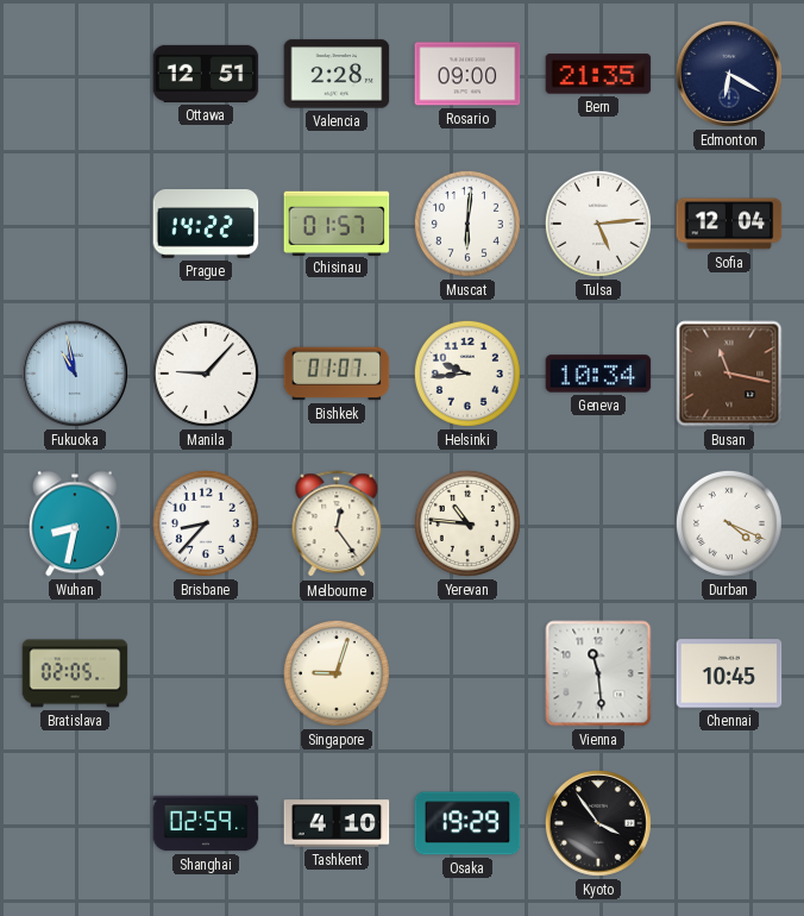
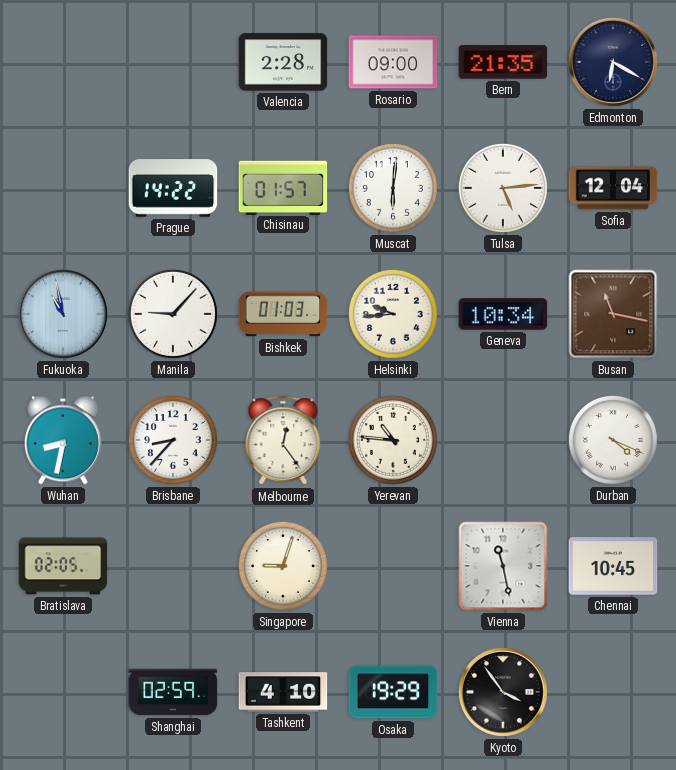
Ottawa: 12:51 -> none (206, 74)
Bishkek: 01:07 -> 01:03 (283, 314)
Vienna: 11:29 -> 11:28 (503, 566)
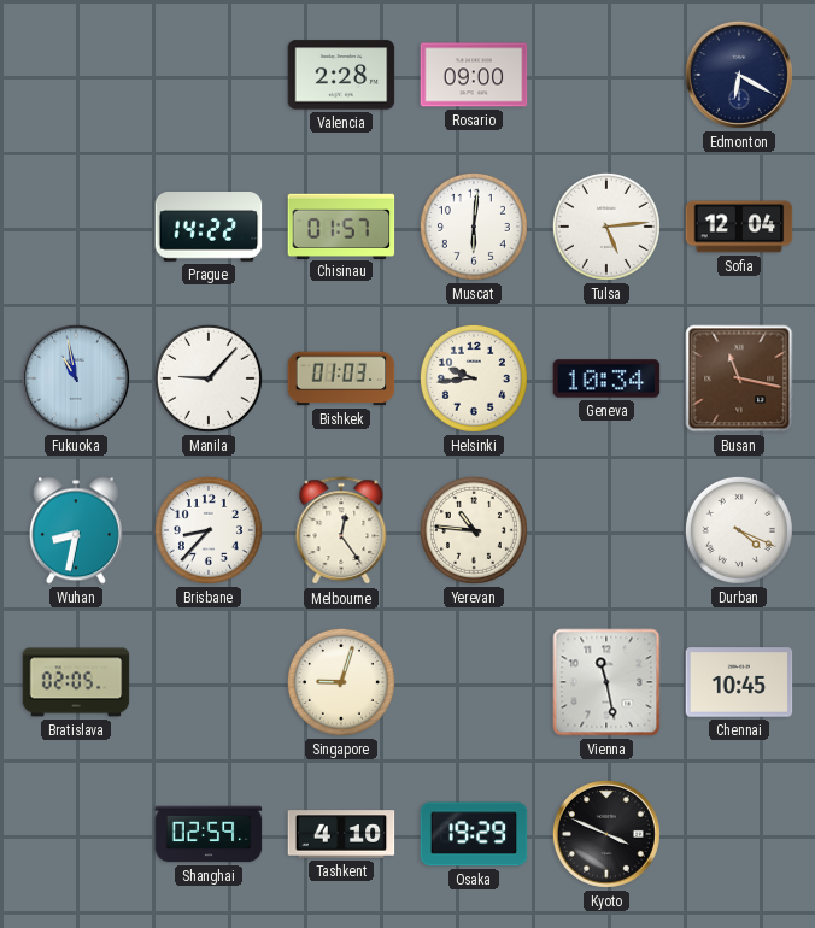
Bern: 21:35 -> none (503, 62)
Kyoto: 3:54 -> 3:49 (606, 834)
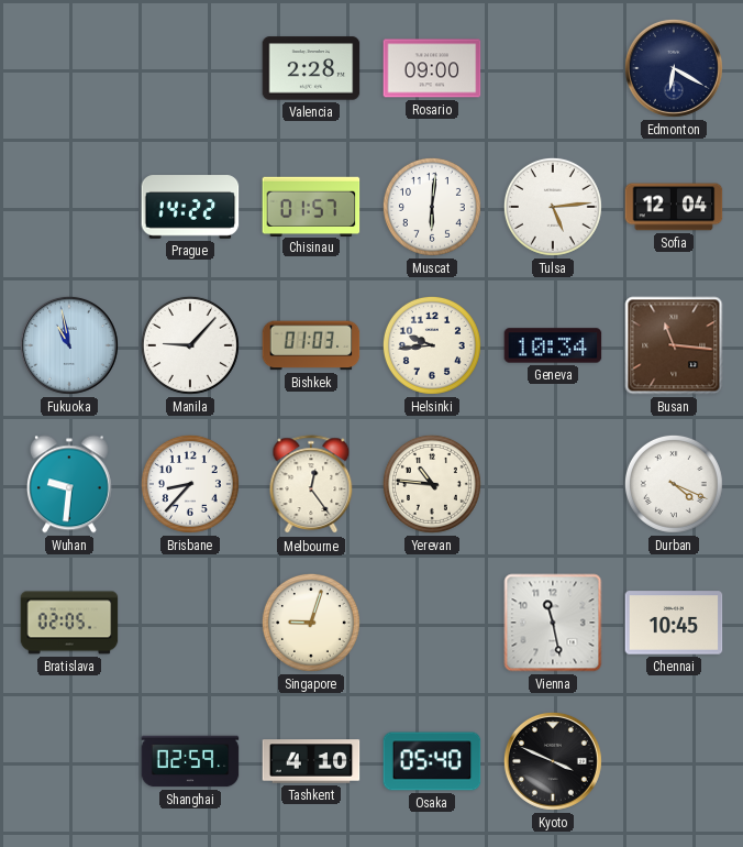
Busan: 11:17 -> 11:16 (674, 345)
Wuhan: 8:32 -> 9:31 (69, 484)
Osaka: 19:29 -> 05:40 (432, 761)
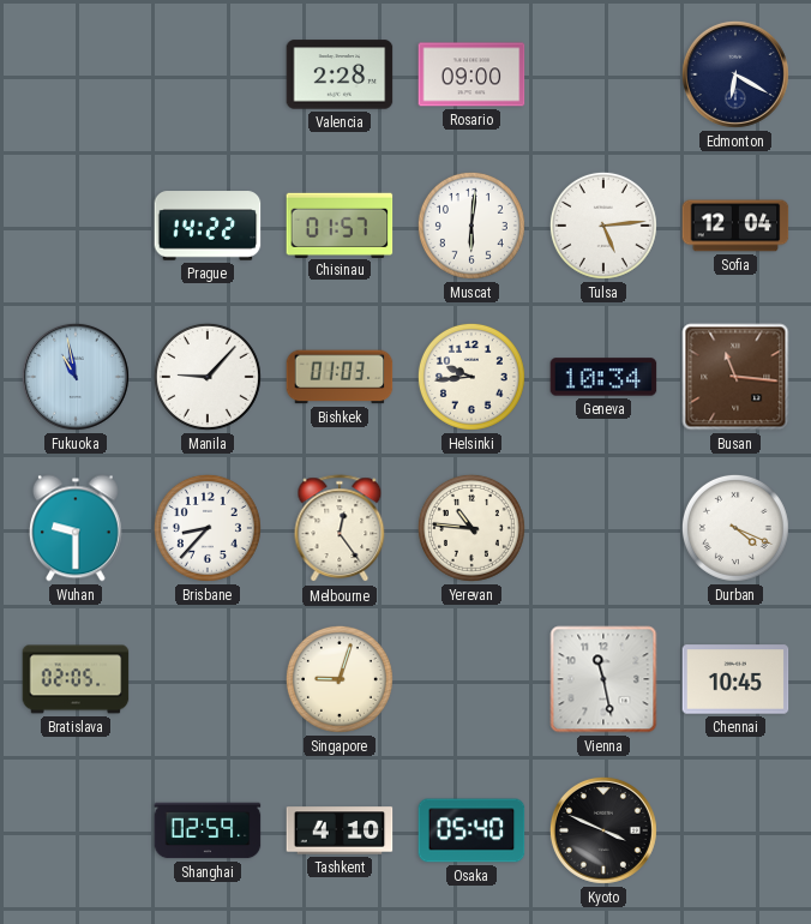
Wuhan: 9:31 -> 9:30 (76, 528)
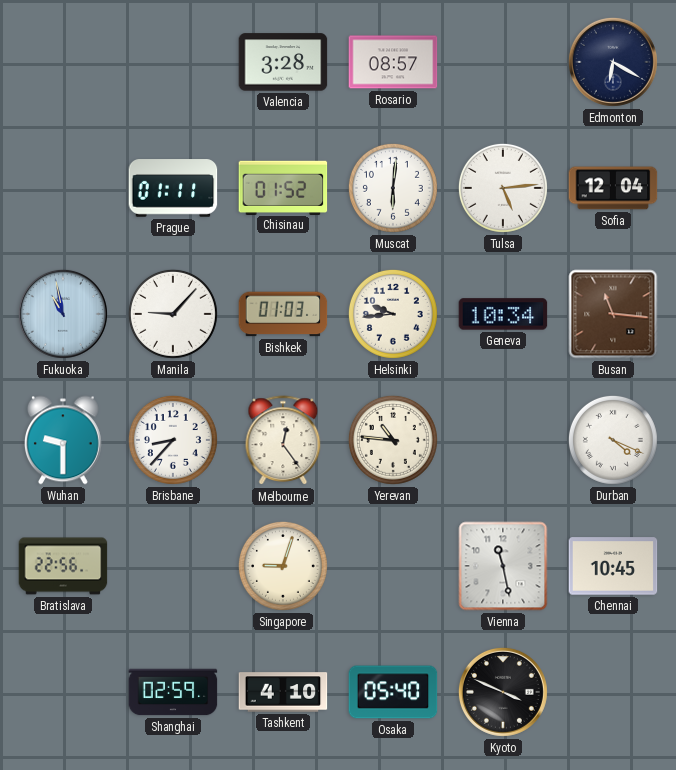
Valencia: 2:28 -> 3:28 (283, 62)
Rosario: 09:00 -> 08:57 (393, 62)
Prague: 14:22 -> 01:11 (173, 188)
Chisinau: 01:57 -> 01:52 (283, 187)
Bratislava: 02:05 -> 22:56 (63, 566)
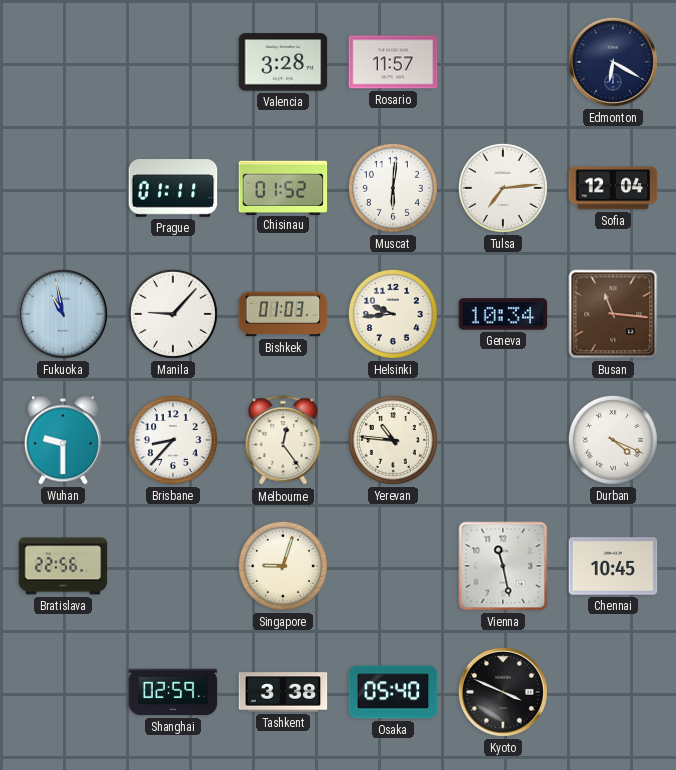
Rosario: 08:57 -> 11:57 (393, 62)
Tulsa: 5:14 -> 7:14 (503, 188)
Tashkent: 4:10 -> 3:38 (283, 692)
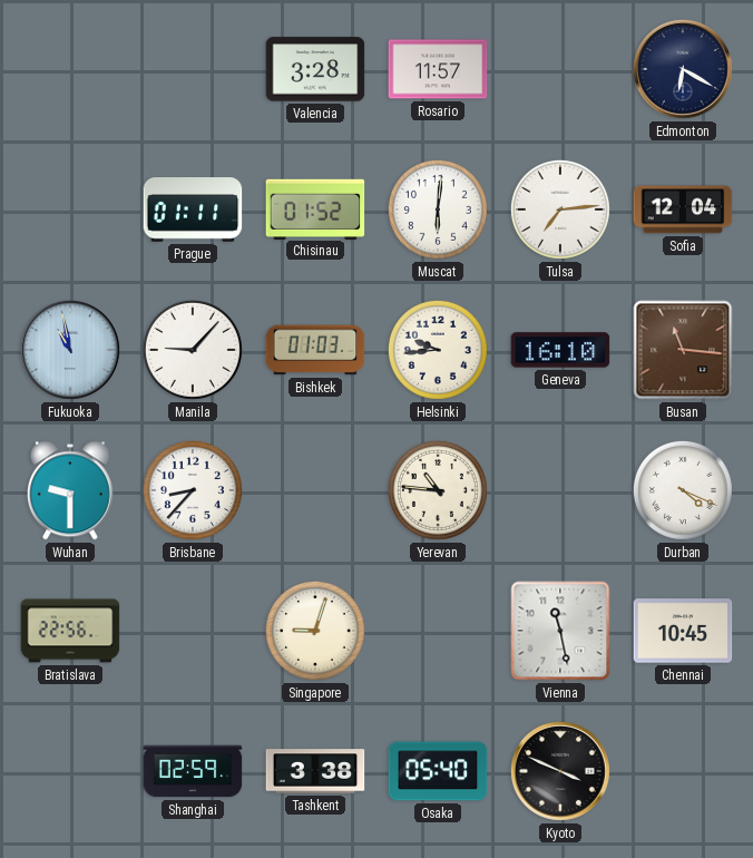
Geneva: 10:34 -> 16:10 (560, 350)
Melbourne: 12:24 -> none (283, 441)
